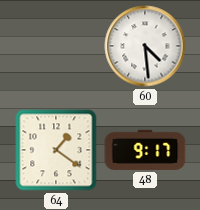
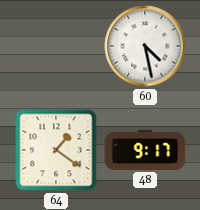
60: 4:29 -> 4:28 (145, 46)
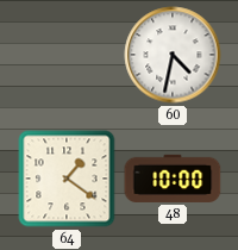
60: 4:28 -> 4:32 (173, 55)
48: 9:17 -> 10:00 (173, 179)
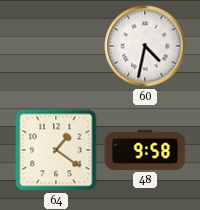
48: 10:00 -> 9:58 (145, 150)
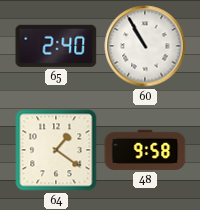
65: none -> 2:40 (56, 46)
60: 4:32 -> 10:55 (145, 46)
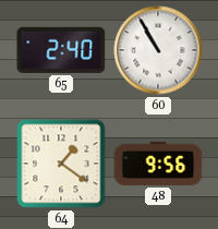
48: 9:58 -> 9:56 (158, 164)
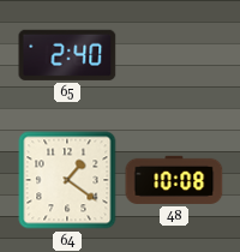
60: 10:55 -> none (158, 50)
48: 9:56 -> 10:08 (174, 180)
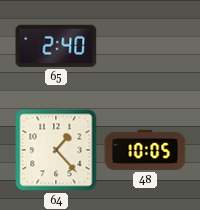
64: 1:21 -> 1:23 (56, 150)
48: 10:08 -> 10:05 (145, 150)
